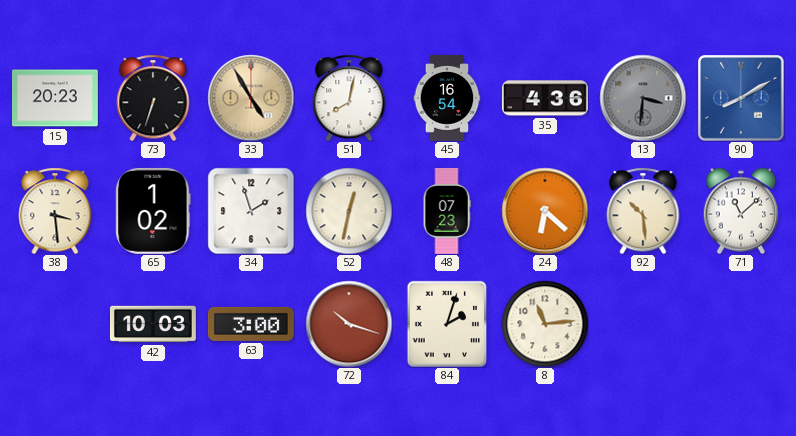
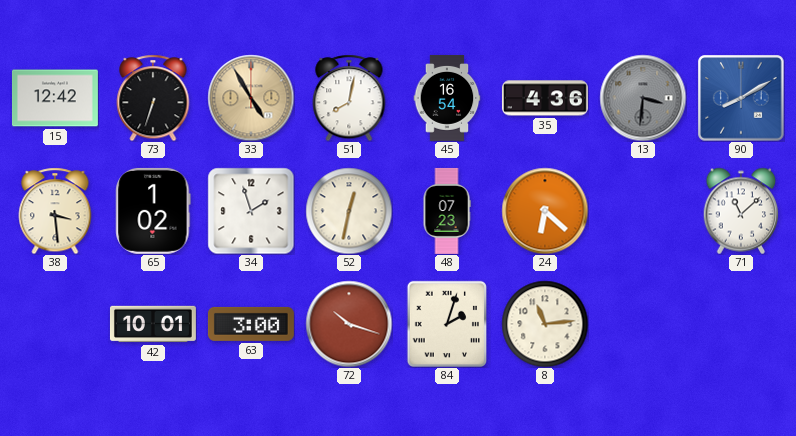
15: 20:23 -> 12:42 (55, 98)
92: 10:29 -> none (643, 211)
42: 10:03 -> 10:01 (153, 324)
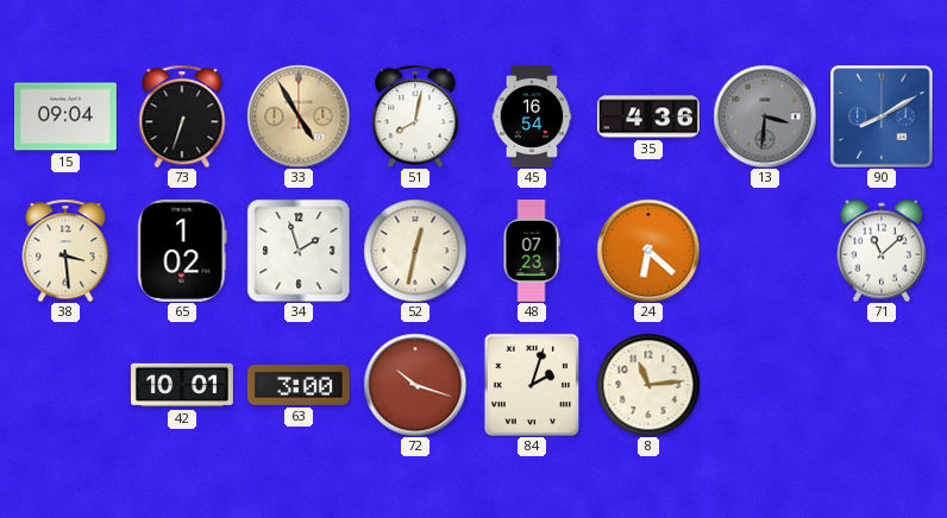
15: 12:42 -> 09:04 (65, 116)
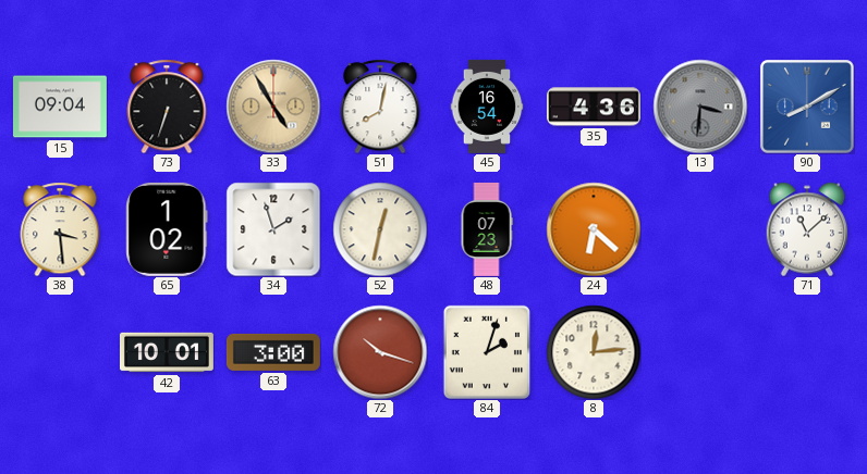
8: 11:14 -> 12:14 (594, 352)
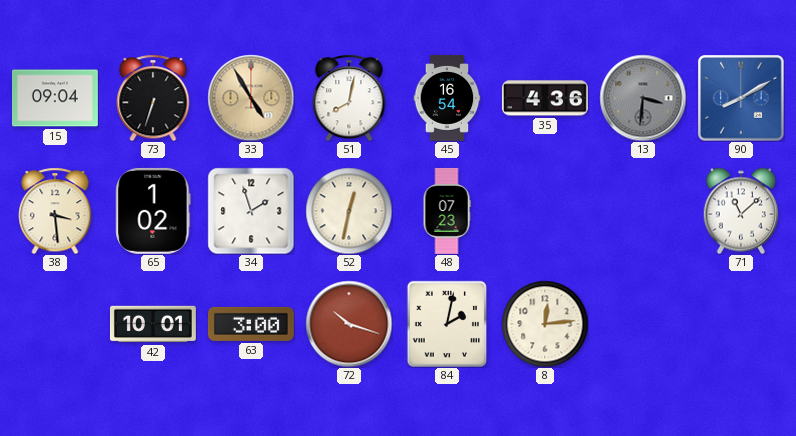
24: 6:22 -> none (594, 229)
84: 2:03 -> 2:02 (446, 323)
